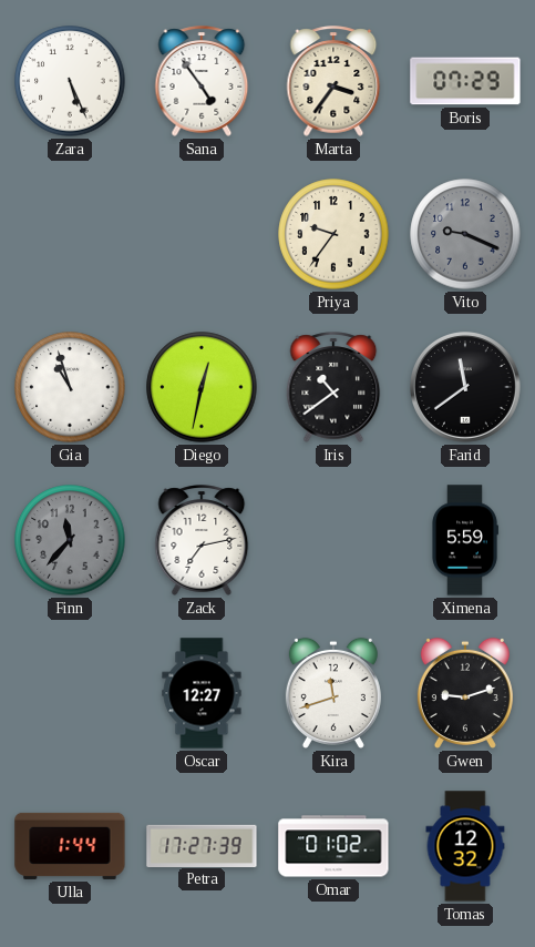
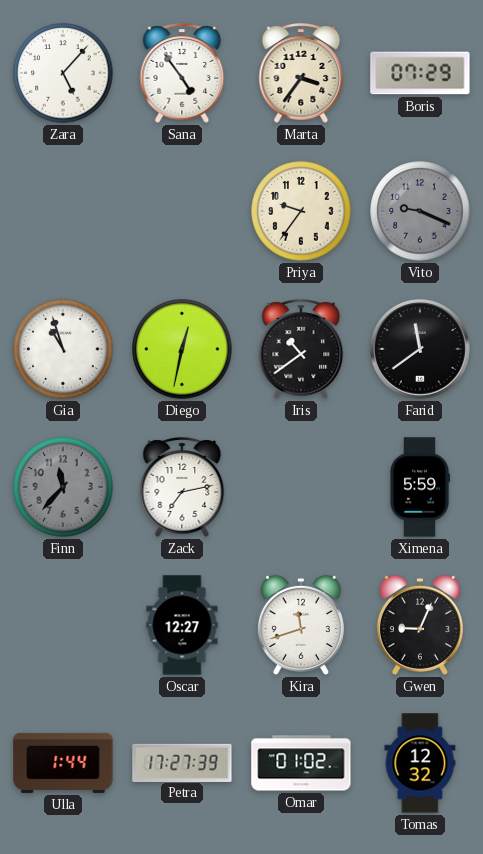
Zara: 5:26 -> 5:07 (63, 73)
Gwen: 9:12 -> 9:04 (420, 625)
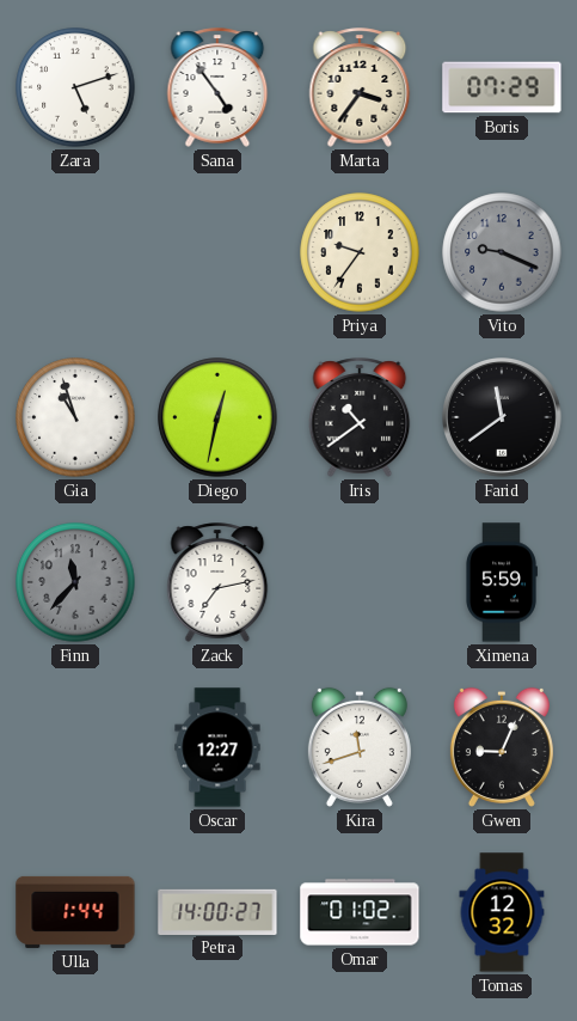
Zara: 5:07 -> 5:12 (75, 87)
Petra: 17:27 -> 14:00 (217, 911)
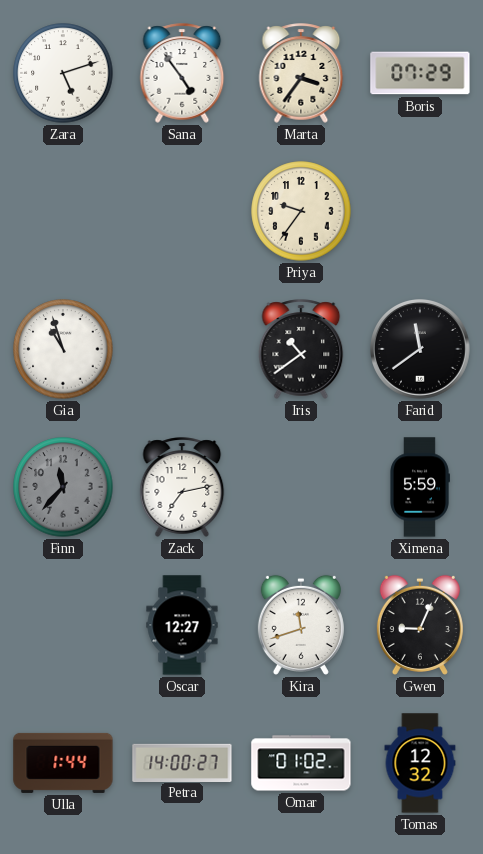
Vito: 9:19 -> none (502, 252)
Diego: 12:32 -> none (217, 417)
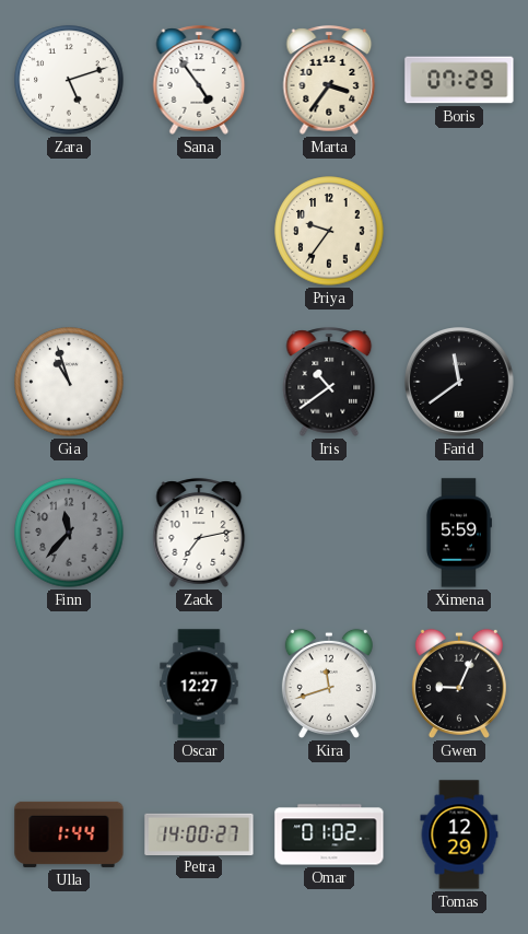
Tomas: 12:32 -> 12:29 (459, 834)
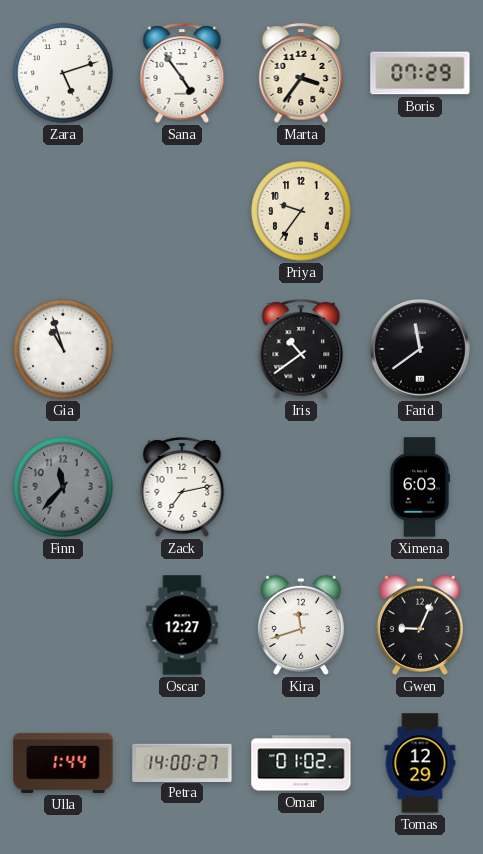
Ximena: 5:59 -> 6:03 (420, 487)
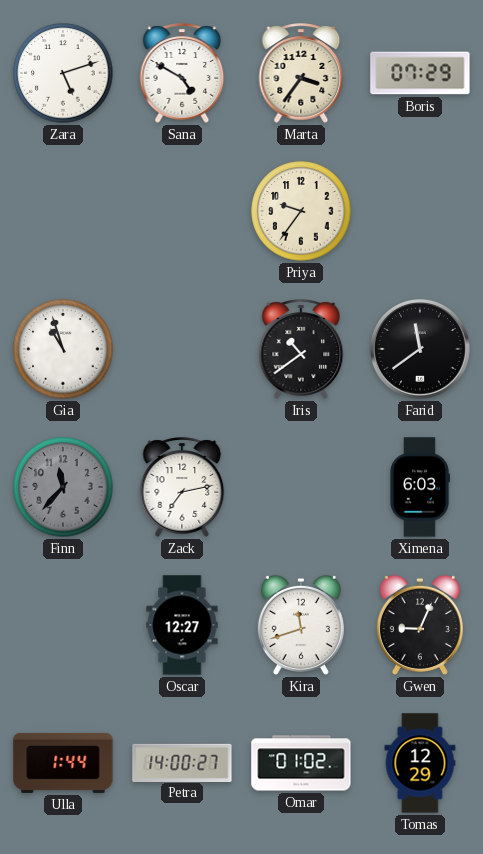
Sana: 4:54 -> 4:50 (182, 73)
